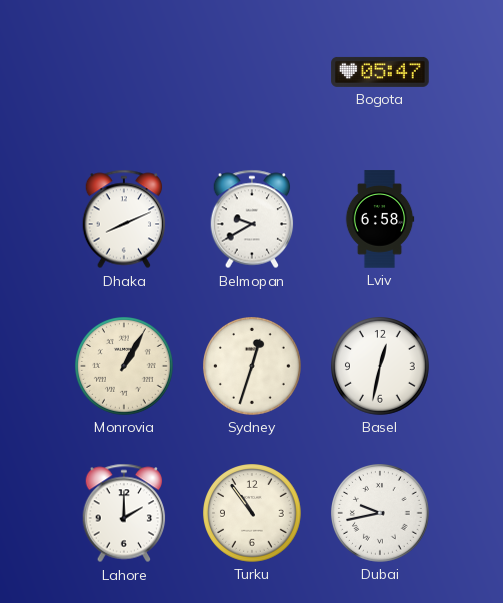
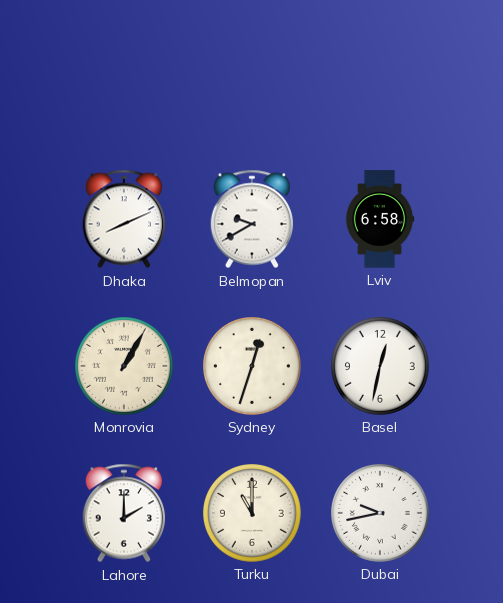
Bogota: 05:47 -> none (380, 72)
Turku: 10:54 -> 11:00 (253, 514)
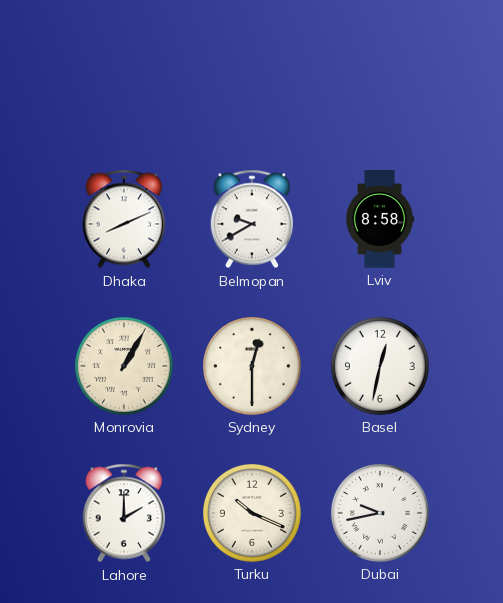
Lviv: 6:58 -> 8:58 (380, 219)
Sydney: 12:33 -> 12:30 (253, 367)
Turku: 11:00 -> 10:19 (253, 514)
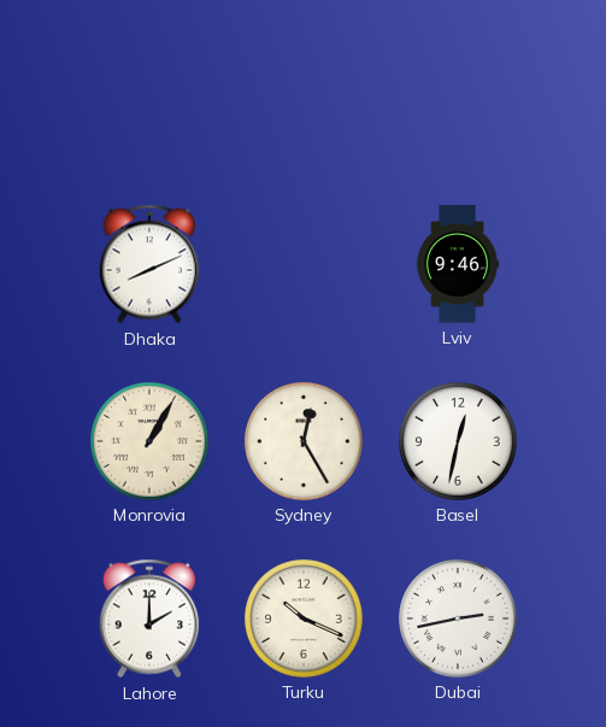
Belmopan: 9:40 -> none (252, 219)
Lviv: 8:58 -> 9:46 (458, 264)
Sydney: 12:30 -> 12:25 (305, 442)
Dubai: 9:43 -> 2:43 (459, 620)
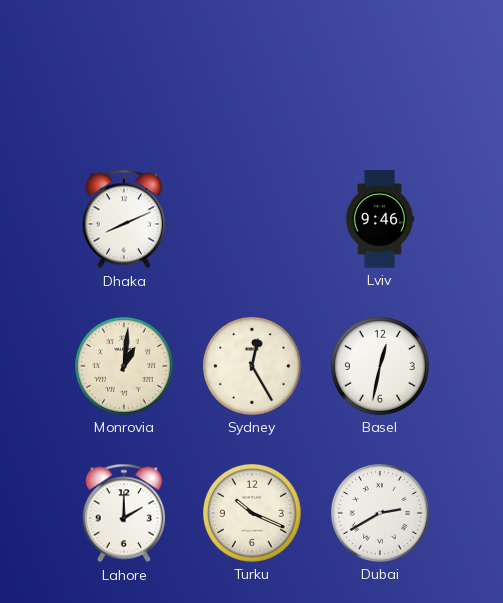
Monrovia: 1:05 -> 1:01 (125, 367)
Dubai: 2:43 -> 2:40 (381, 514)
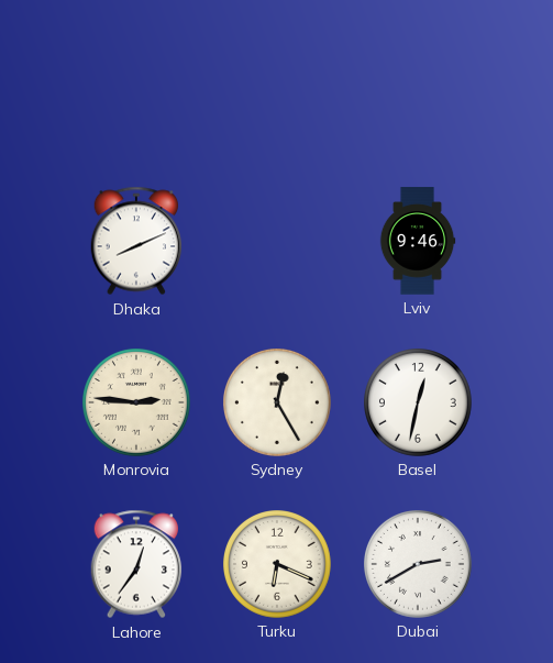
Monrovia: 1:01 -> 2:46 (137, 404)
Lahore: 2:00 -> 12:36 (136, 564)
Turku: 10:19 -> 6:19 (278, 565)
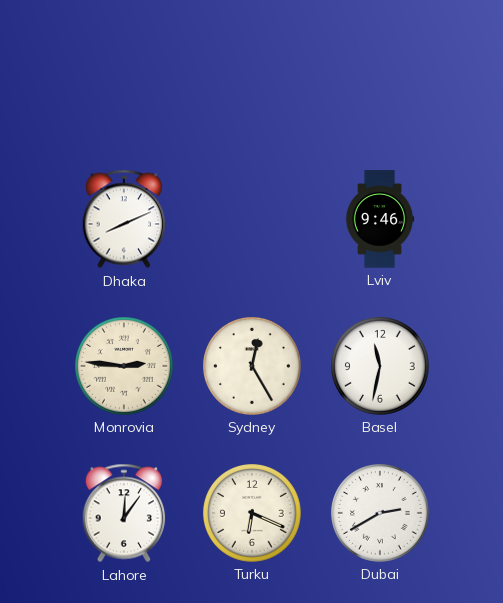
Basel: 12:32 -> 11:32 (381, 367)
Lahore: 12:36 -> 12:06 (124, 513)
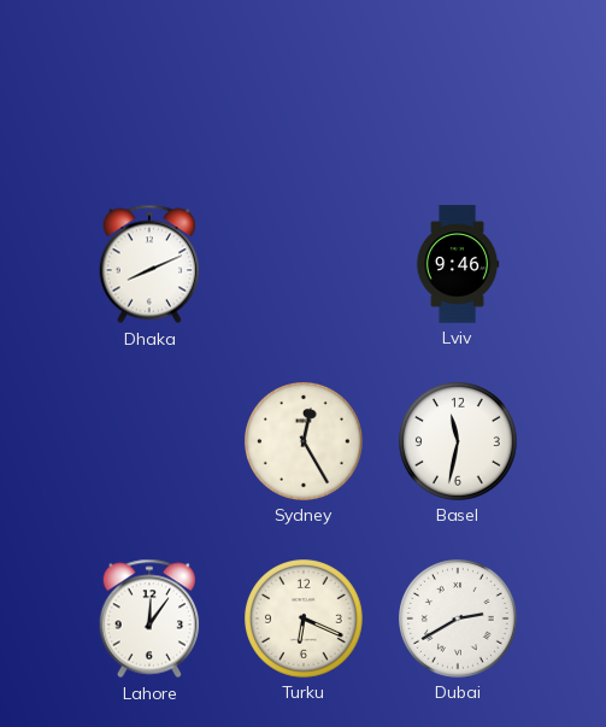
Monrovia: 2:46 -> none (125, 367)
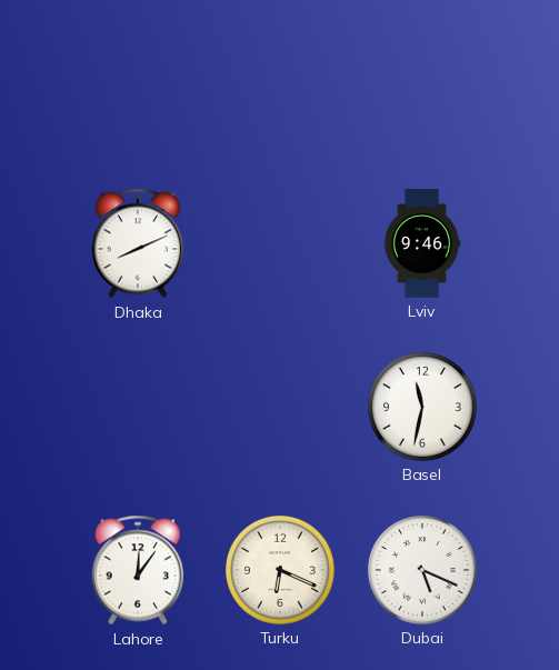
Sydney: 12:25 -> none (305, 442)
Dubai: 2:40 -> 5:19 (423, 571)
